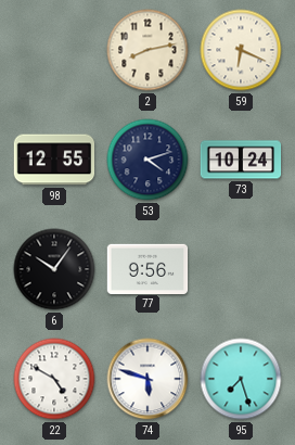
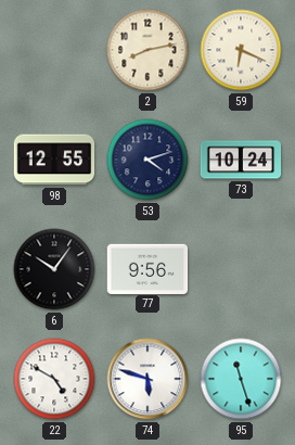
95: 7:27 -> 11:27 (241, 379)
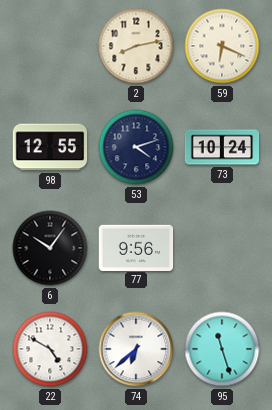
74: 5:48 -> 6:38 (136, 349)
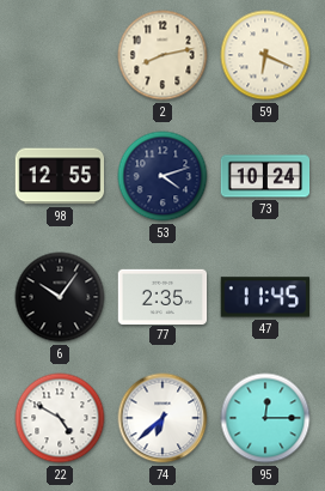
77: 9:56 -> 2:35 (162, 296)
47: none -> 11:45 (264, 297)
95: 11:27 -> 12:15 (265, 418)
